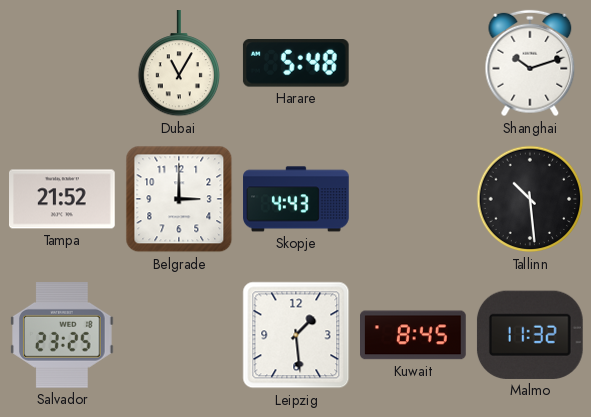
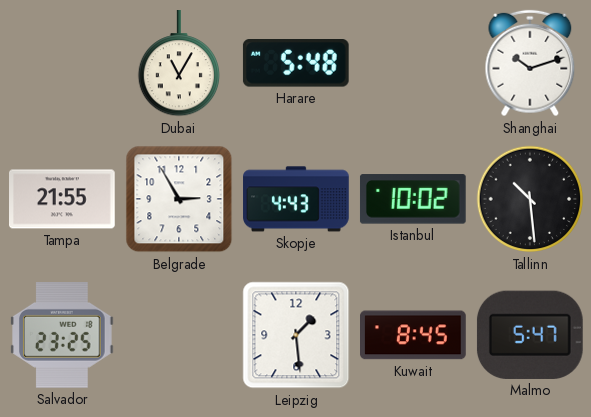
Tampa: 21:52 -> 21:55 (62, 199)
Belgrade: 3:00 -> 2:55 (179, 199)
Istanbul: none -> 10:02 (413, 199)
Malmo: 11:32 -> 5:47 (530, 335)
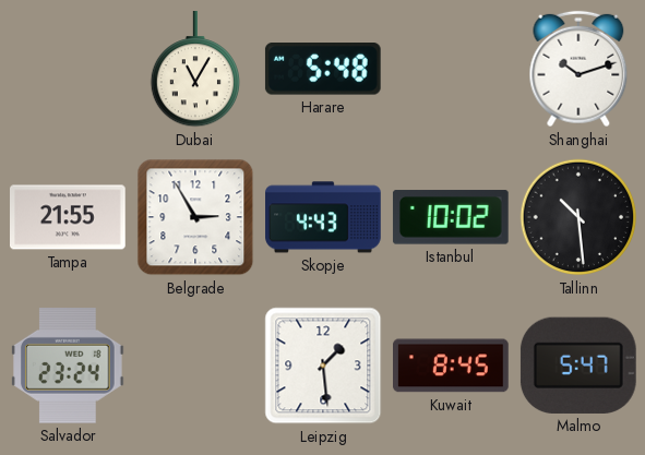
Salvador: 23:25 -> 23:24 (68, 367)
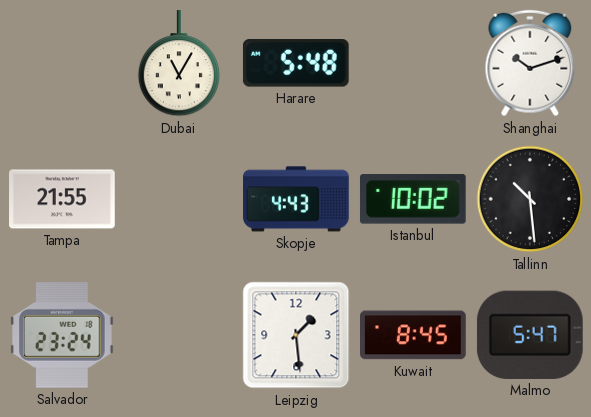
Belgrade: 2:55 -> none (195, 217)
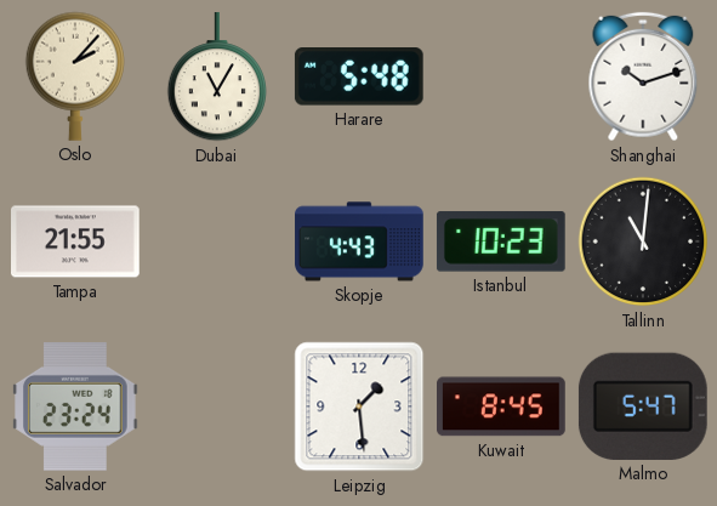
Oslo: none -> 2:07 (74, 76)
Istanbul: 10:02 -> 10:23 (501, 241)
Tallinn: 10:29 -> 11:01 (643, 241)
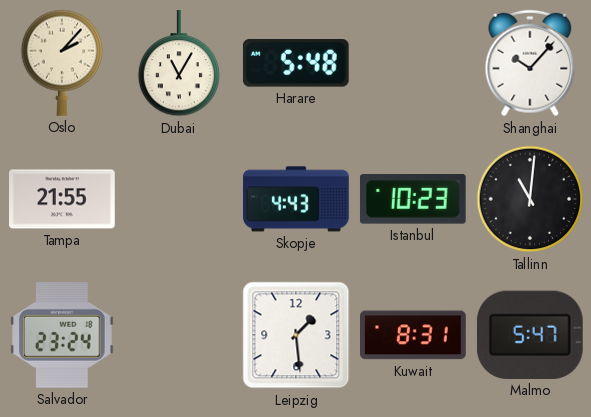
Shanghai: 10:12 -> 10:07 (530, 63)
Kuwait: 8:45 -> 8:31 (414, 335)
